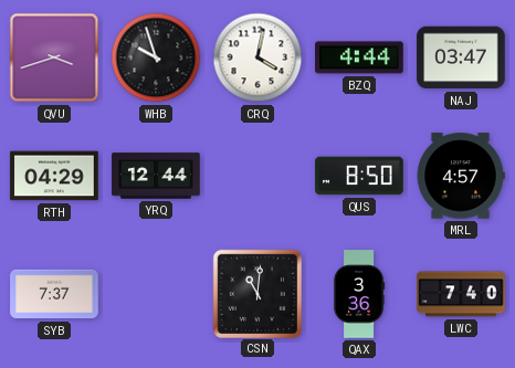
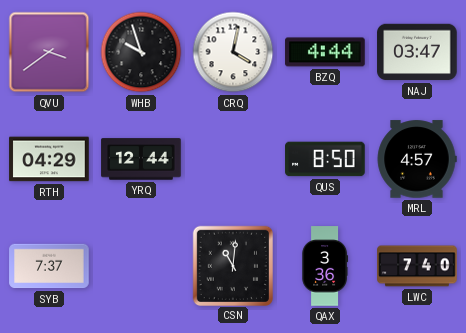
QVU: 3:42 -> 3:39 (49, 52)
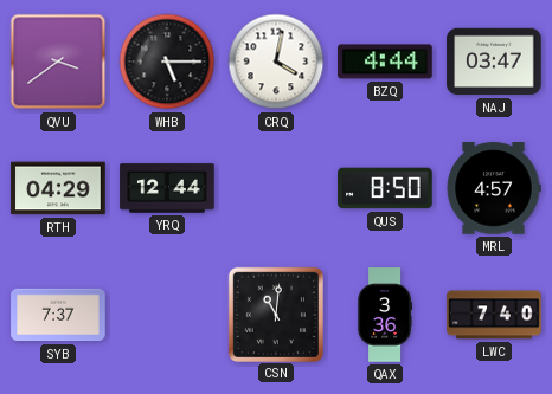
WHB: 9:57 -> 5:15 (167, 62)
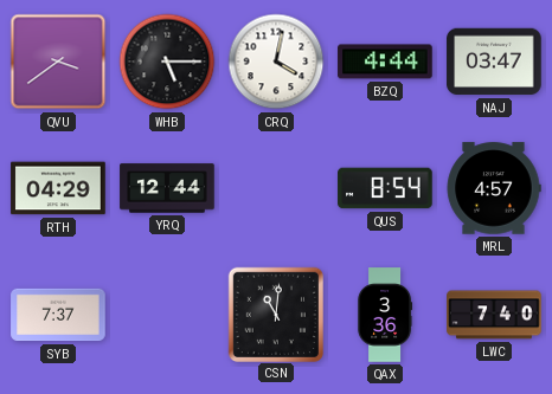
QUS: 8:50 -> 8:54 (385, 188)
